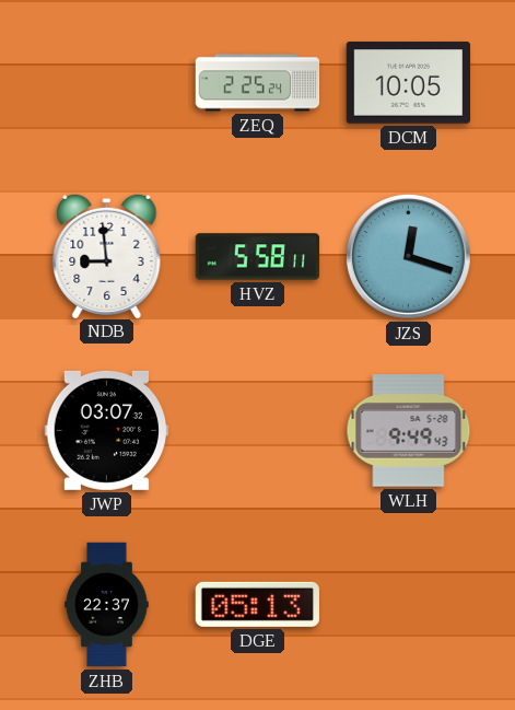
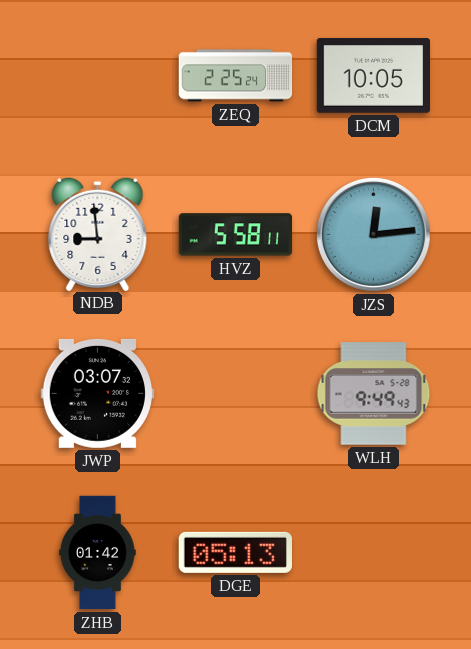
JZS: 12:18 -> 12:14 (373, 234)
ZHB: 22:37 -> 01:42 (98, 553)
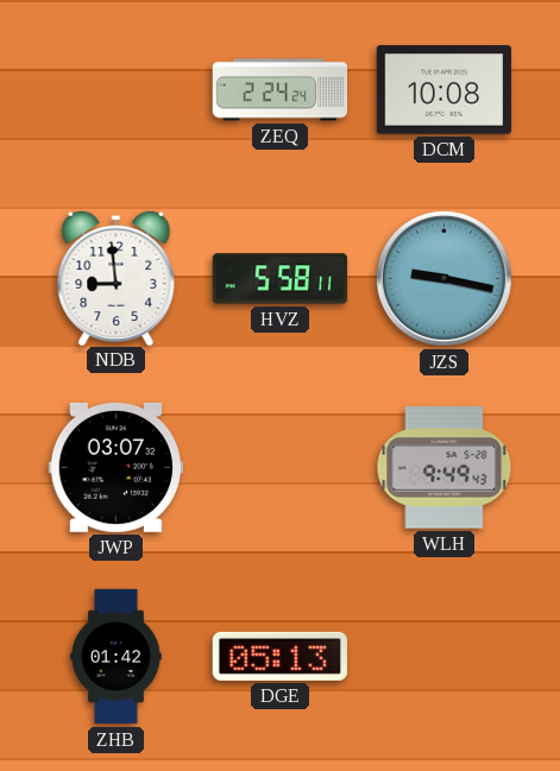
ZEQ: 2:25 -> 2:24 (281, 90)
DCM: 10:05 -> 10:08 (443, 90)
JZS: 12:14 -> 9:17 (443, 278)
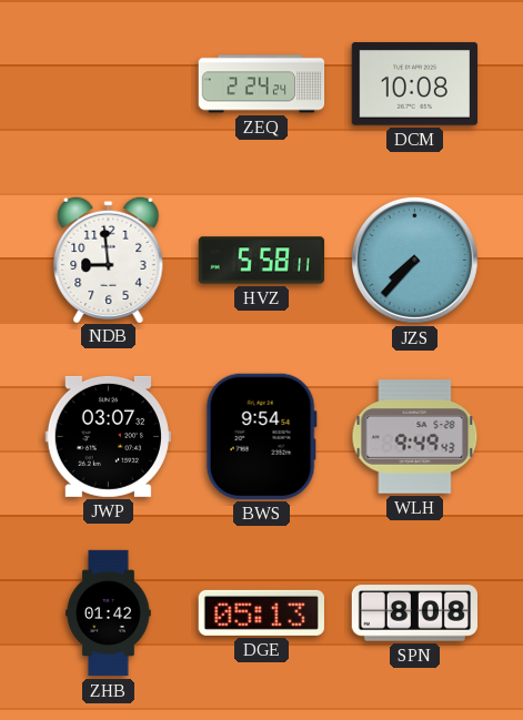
JZS: 9:17 -> 7:37 (414, 260)
BWS: none -> 9:54 (261, 436)
SPN: none -> 8:08 (414, 613)
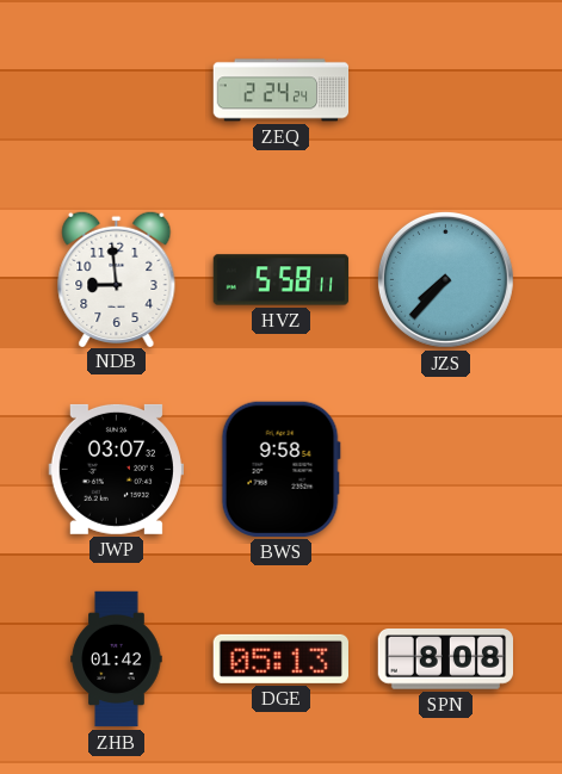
DCM: 10:08 -> none (414, 84)
BWS: 9:54 -> 9:58 (280, 469)
WLH: 9:49 -> none (415, 437)
